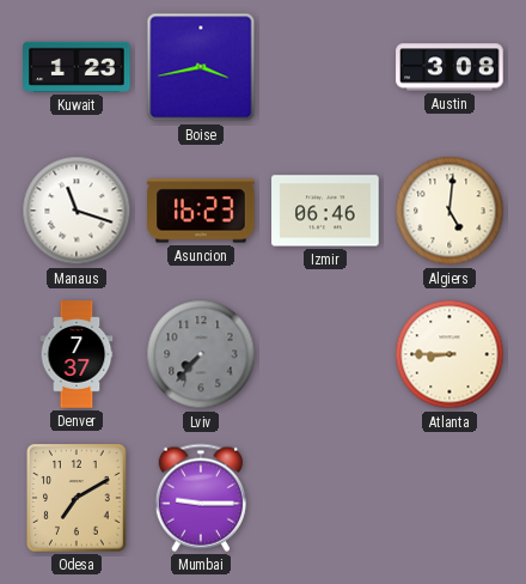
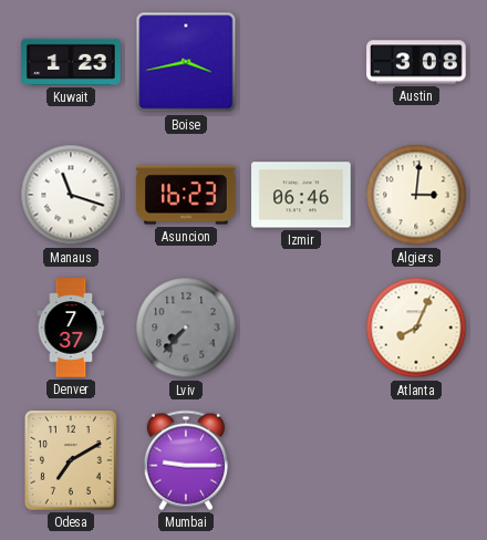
Algiers: 5:01 -> 3:01 (416, 195)
Atlanta: 8:45 -> 8:04 (416, 328)
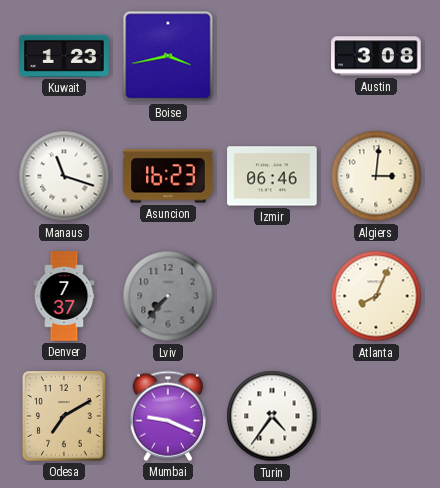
Mumbai: 9:15 -> 9:19 (168, 416)
Turin: none -> 4:36 (272, 416)
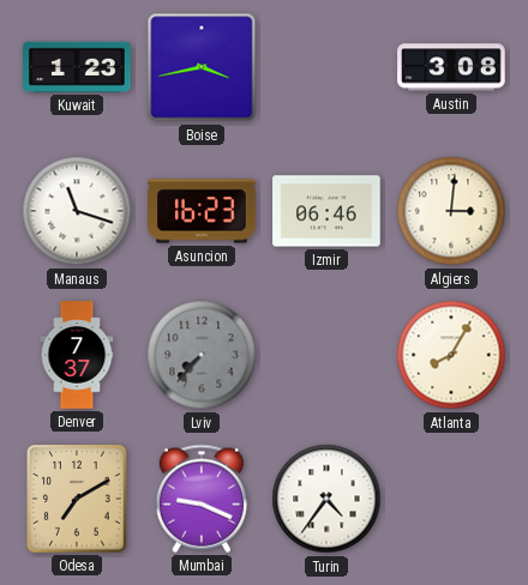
Atlanta: 8:04 -> 8:05 (451, 355)
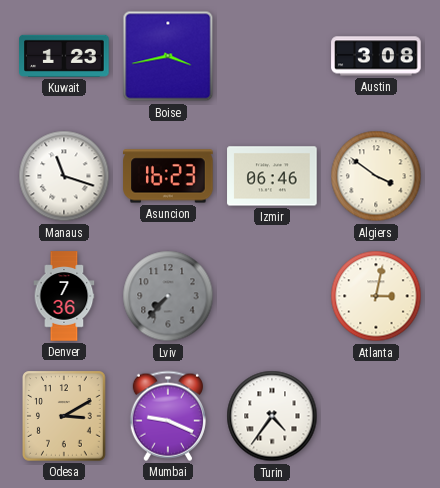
Algiers: 3:01 -> 3:51 (376, 176)
Denver: 7:37 -> 7:36 (64, 296)
Atlanta: 8:05 -> 3:02 (376, 296)
Odesa: 7:10 -> 3:10 (65, 416)
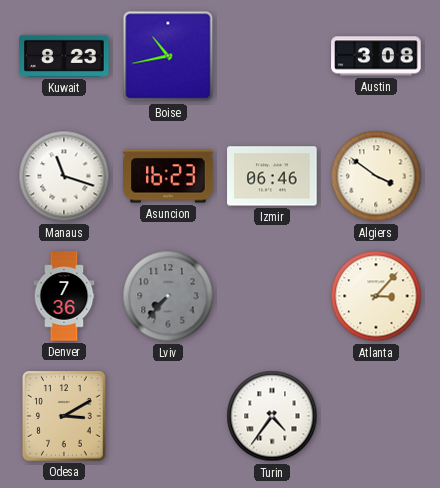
Kuwait: 1:23 -> 8:23 (64, 56)
Boise: 3:43 -> 10:43 (168, 56)
Atlanta: 3:02 -> 3:07 (376, 296)
Mumbai: 9:19 -> none (168, 416)
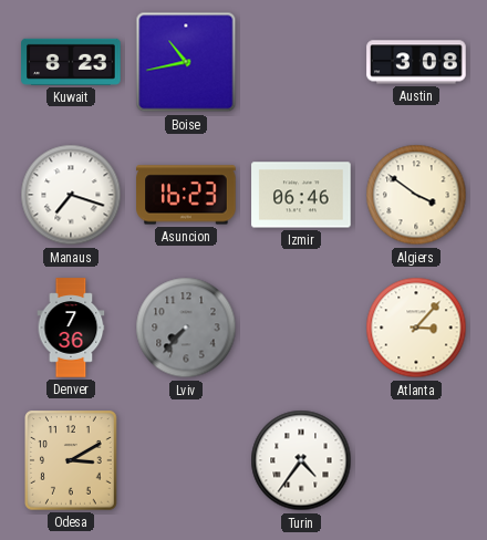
Manaus: 11:18 -> 7:18 (71, 195)
